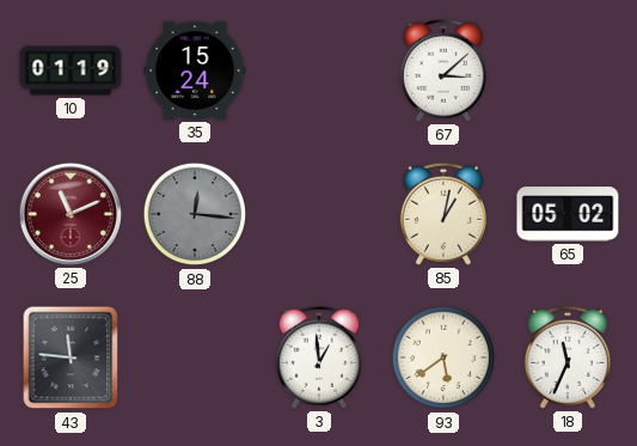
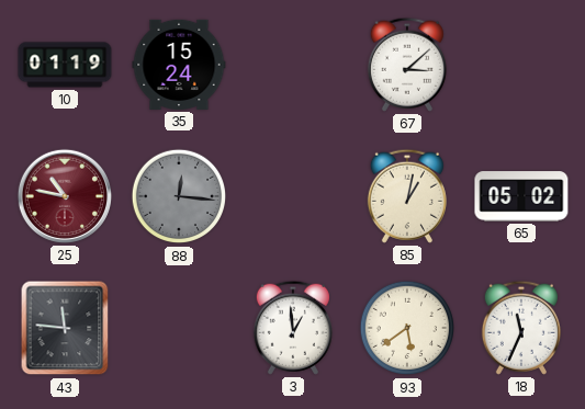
25: 11:11 -> 10:47 (65, 196)
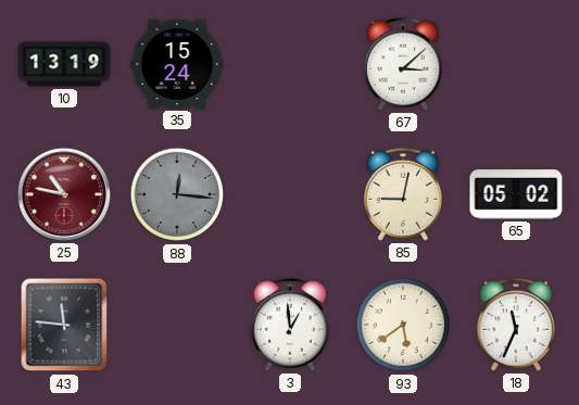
10: 01:19 -> 13:19 (64, 64)
85: 1:02 -> 9:02 (403, 194)
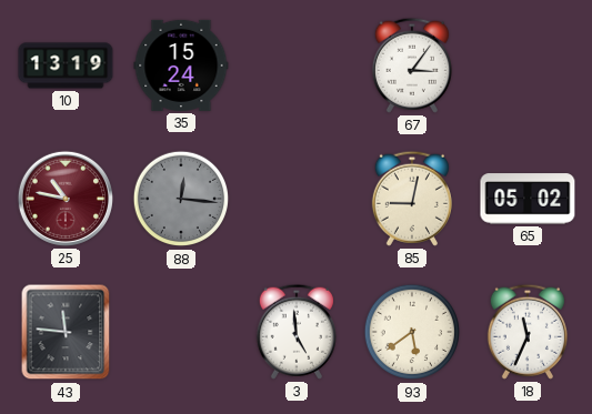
67: 3:08 -> 3:06 (412, 65)
3: 12:59 -> 4:59 (297, 332)
